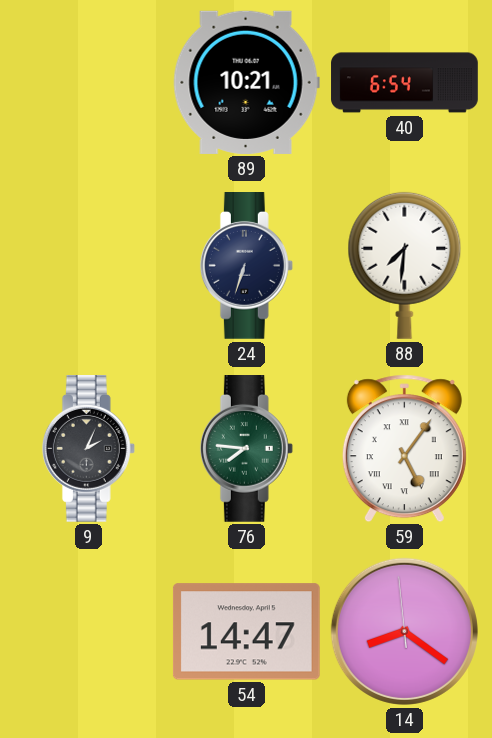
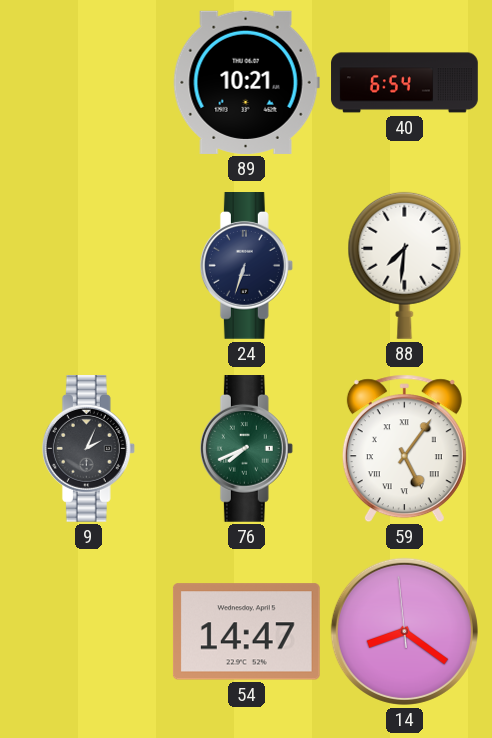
76: 7:46 -> 7:41 (246, 449)
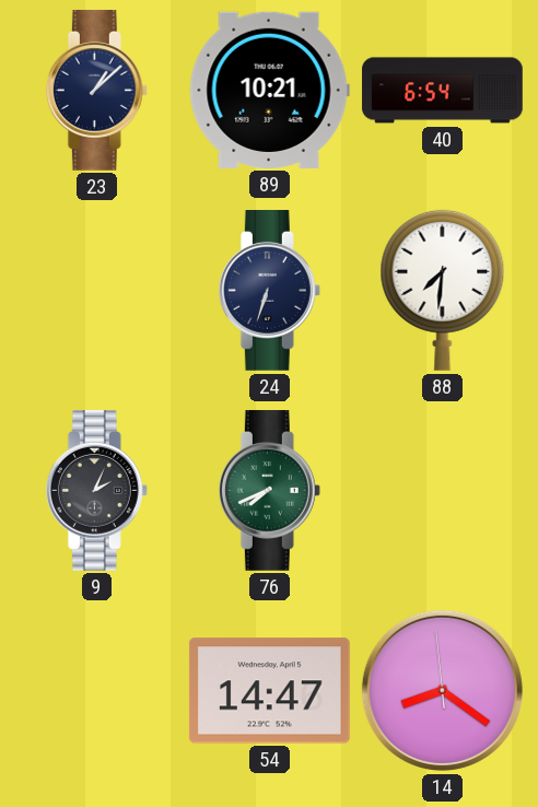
23: none -> 1:08 (96, 91)
59: 5:06 -> none (404, 449)
